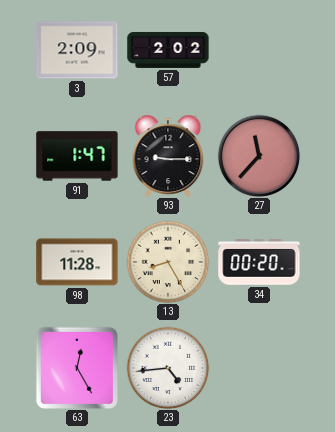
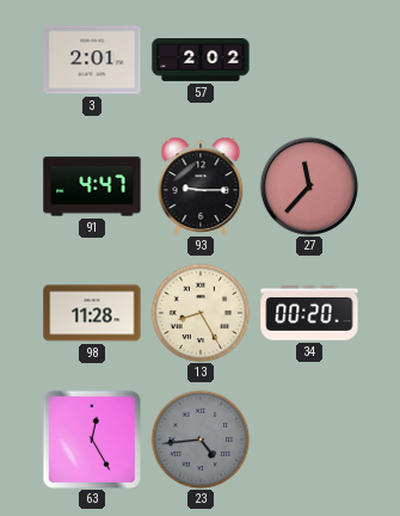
3: 2:09 -> 2:01 (92, 60)
91: 1:47 -> 4:47 (92, 186)
23 dial: white -> grey (201, 440)
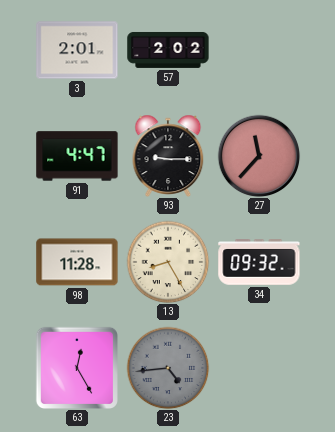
34: 00:20 -> 09:32 (259, 262)
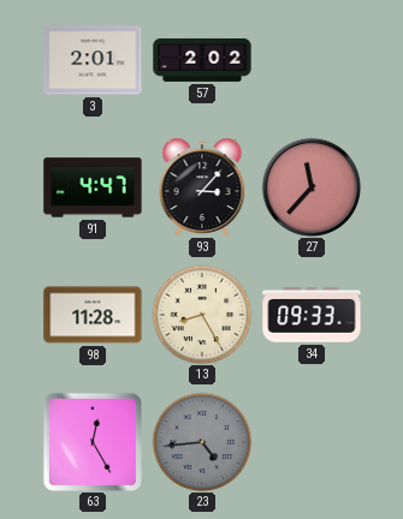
93: 9:15 -> 3:07 (202, 186)
34: 09:32 -> 09:33 (312, 315)
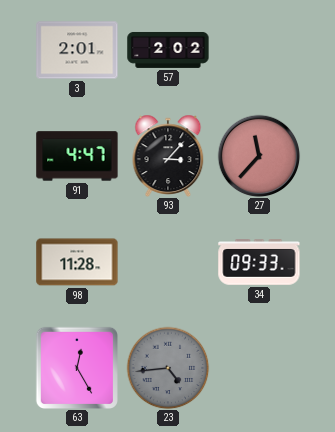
13: 8:25 -> none (202, 315)
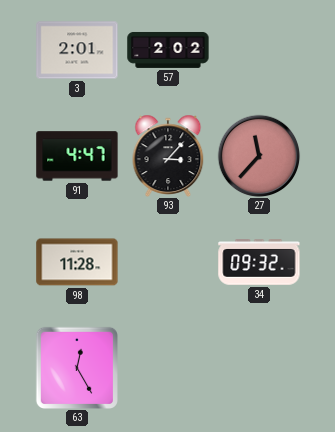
34: 09:33 -> 09:32 (259, 262)
23: 4:44 -> none (168, 368)
